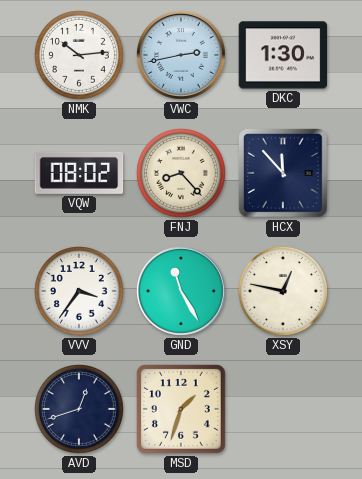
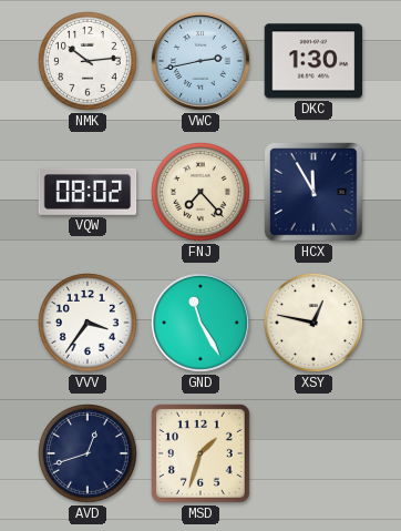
FNJ: 8:23 -> 7:23 (202, 193)
HCX: 11:53 -> 11:55 (315, 193)
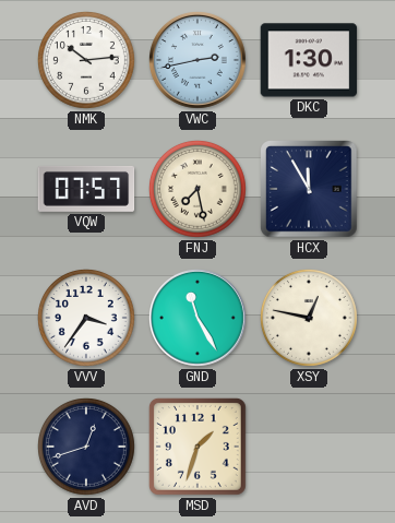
VQW: 08:02 -> 07:57 (86, 189)
FNJ: 7:23 -> 7:28 (199, 190)
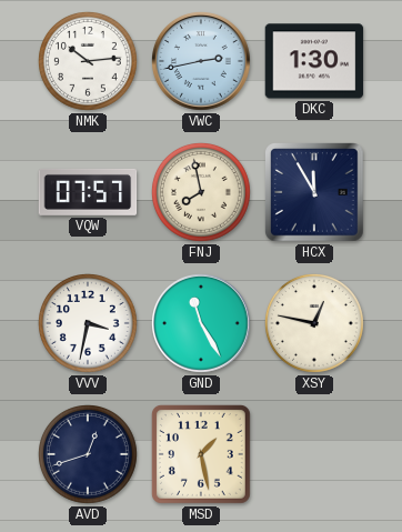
FNJ: 7:28 -> 7:58 (202, 193)
VVV: 3:36 -> 3:32 (89, 324)
MSD: 1:33 -> 1:28 (201, 454)
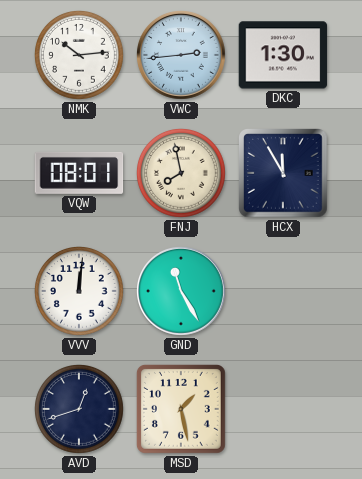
VWC: 2:43 -> 2:44 (182, 56)
VQW: 07:57 -> 08:01 (79, 173)
VVV: 3:32 -> 12:01 (80, 292)
XSY: 12:47 -> none (315, 324)
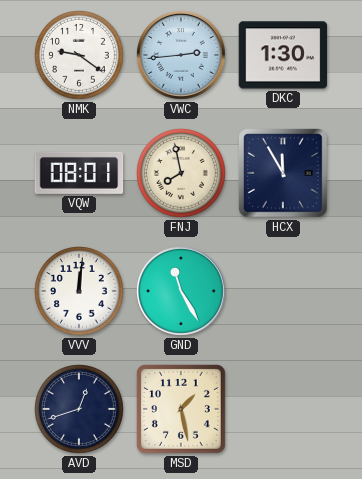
NMK: 10:14 -> 9:21 (80, 56)
